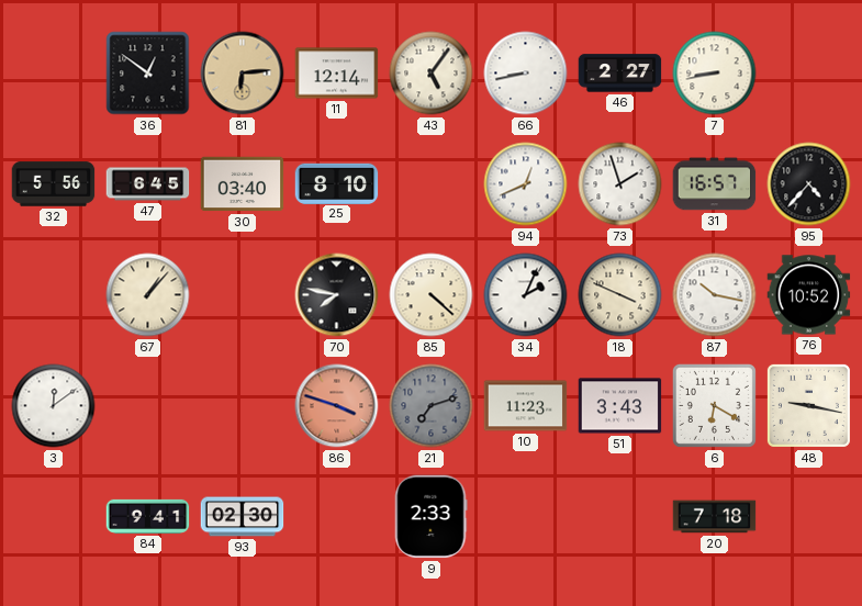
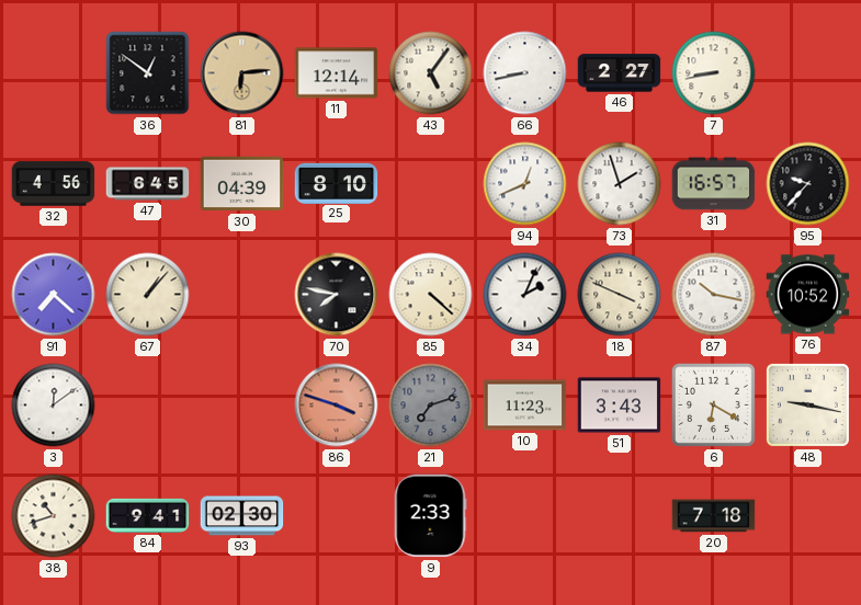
32: 5:56 -> 4:56 (54, 184)
30: 03:40 -> 04:39 (242, 184)
95: 4:37 -> 9:37 (808, 184)
91: none -> 7:22 (54, 295)
38: none -> 10:42 (54, 516)
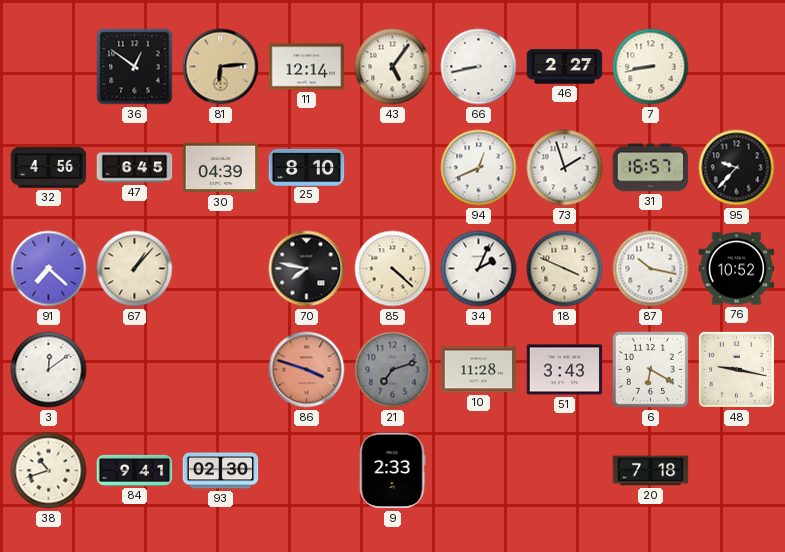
10: 11:23 -> 11:28 (479, 370)
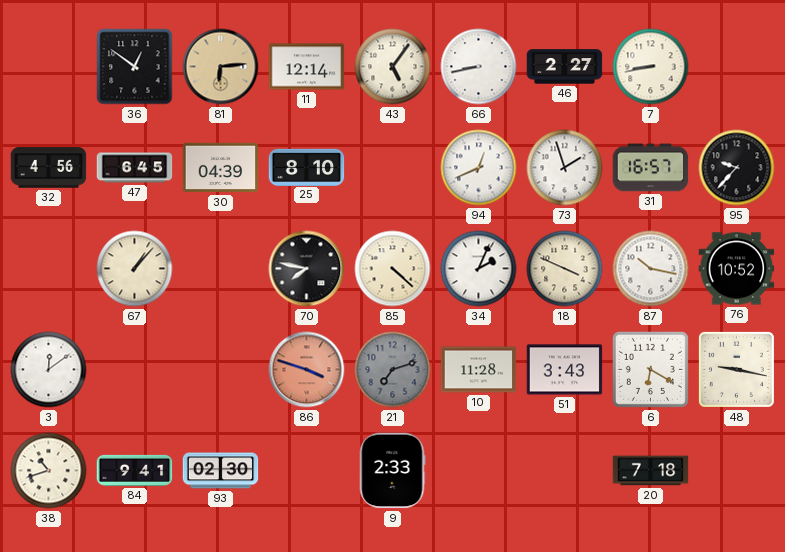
91: 7:22 -> none (49, 269)
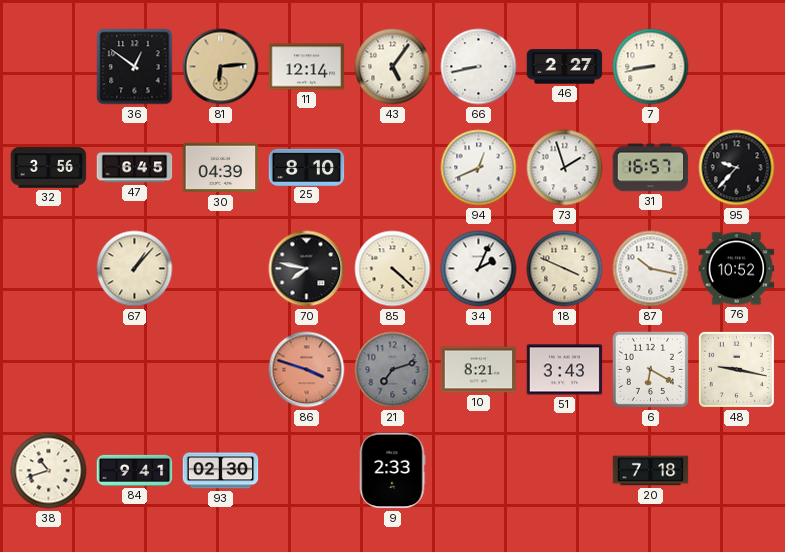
32: 4:56 -> 3:56 (49, 168)
3: 12:09 -> none (49, 370)
10: 11:28 -> 8:21 (479, 370)
